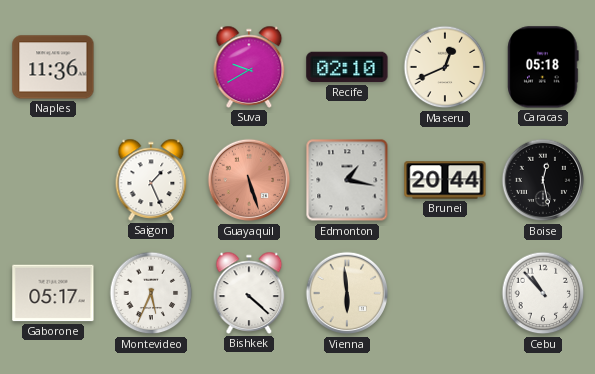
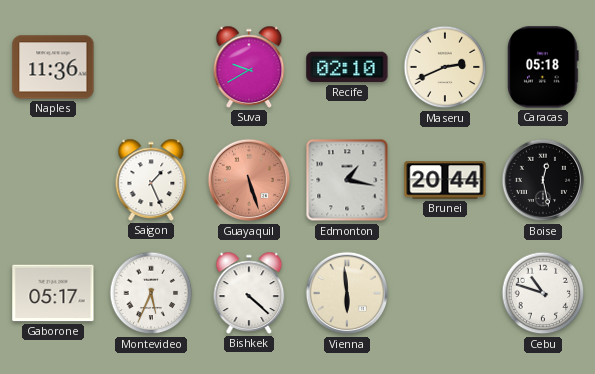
Maseru: 12:41 -> 2:41 (445, 67)
Cebu: 10:53 -> 10:48 (543, 293)
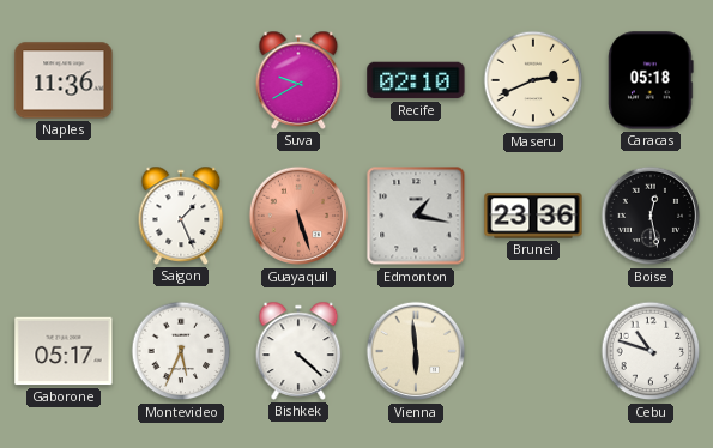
Brunei: 20:44 -> 23:36 (533, 216)
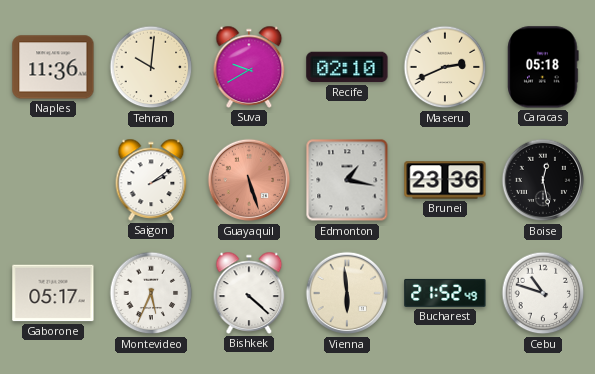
Tehran: none -> 10:01 (151, 67)
Saigon: 1:26 -> 2:09 (151, 180)
Bucharest: none -> 21:52 (445, 293)
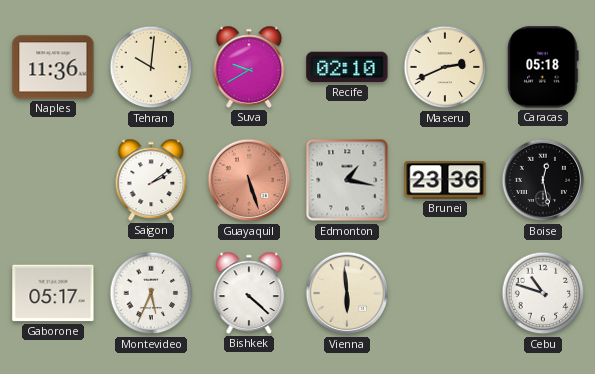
Bucharest: 21:52 -> none (445, 293)
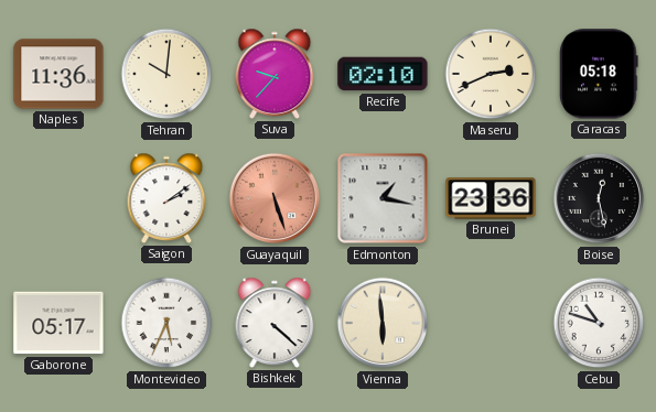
Suva: 9:40 -> 9:37 (275, 74)
